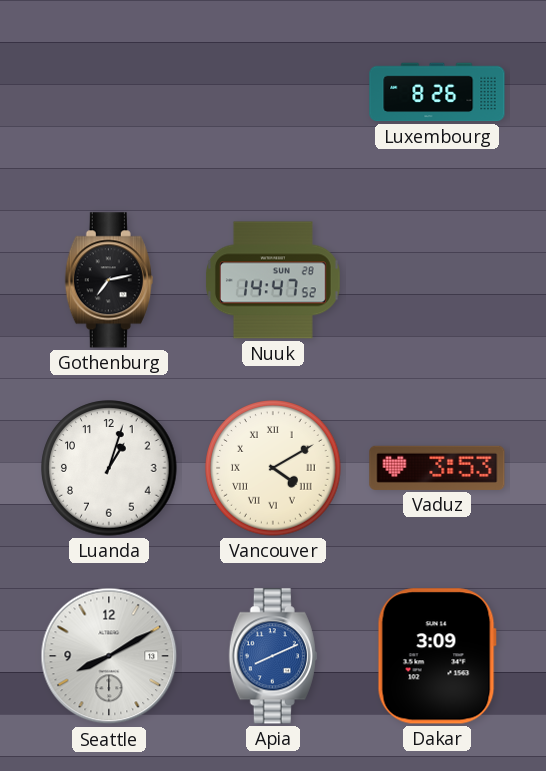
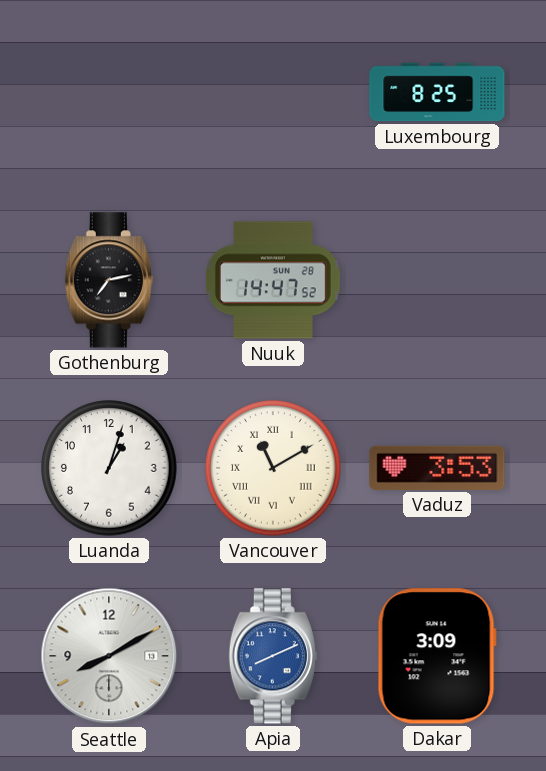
Luxembourg: 8:26 -> 8:25 (437, 92)
Vancouver: 4:10 -> 11:10 (273, 468)
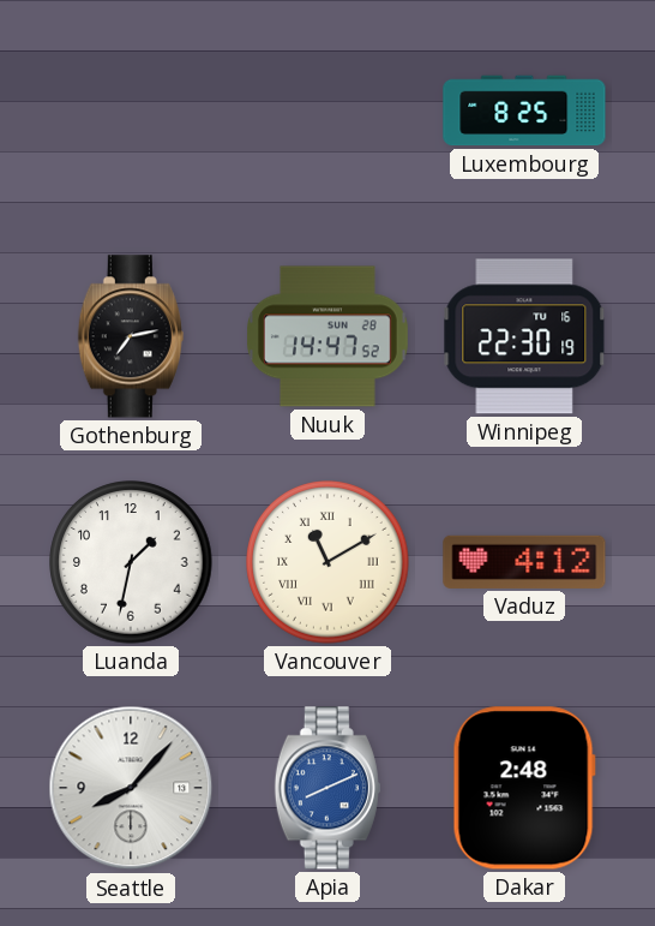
Winnipeg: none -> 22:30 (524, 336)
Luanda: 1:03 -> 1:32 (131, 562)
Vaduz: 3:53 -> 4:12 (524, 562)
Seattle: 8:10 -> 8:07 (131, 788)
Dakar: 3:09 -> 2:48 (524, 788)
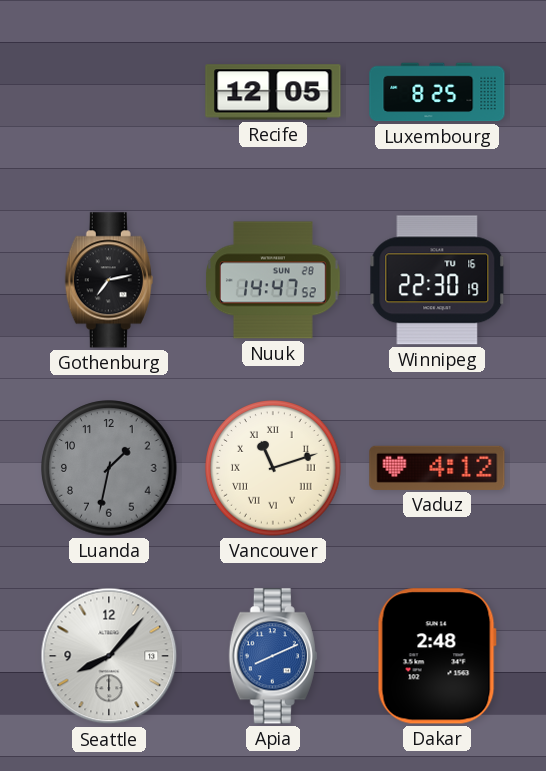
Recife: none -> 12:05 (273, 92)
Luanda dial: white -> grey (109, 468)
Vancouver: 11:10 -> 11:12 (273, 468)
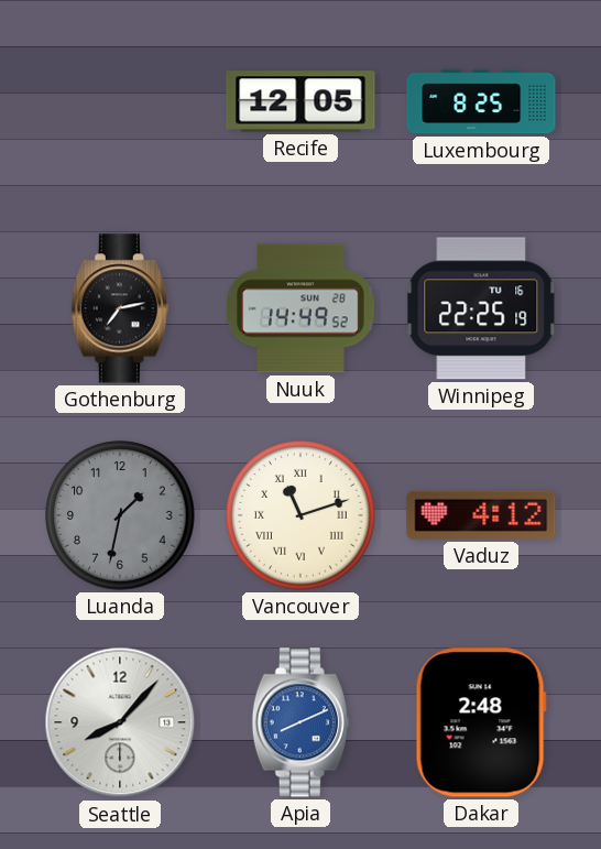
Nuuk: 14:47 -> 14:49 (302, 308)
Winnipeg: 22:30 -> 22:25 (481, 308)
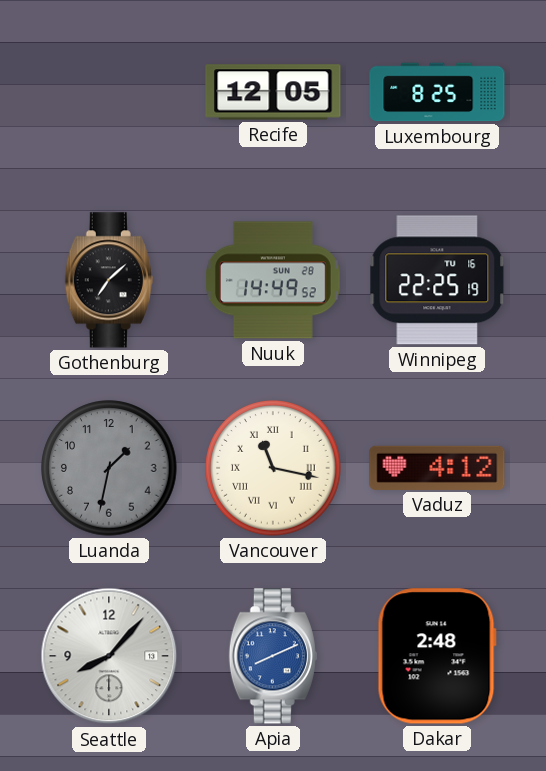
Gothenburg: 7:13 -> 7:08 (109, 280)
Vancouver: 11:12 -> 11:17 (273, 468)
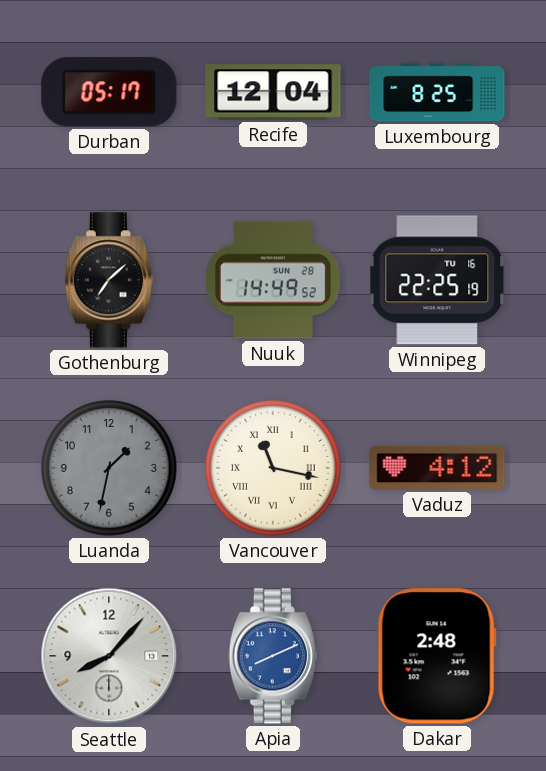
Durban: none -> 05:17 (109, 92)
Recife: 12:05 -> 12:04 (273, 92)
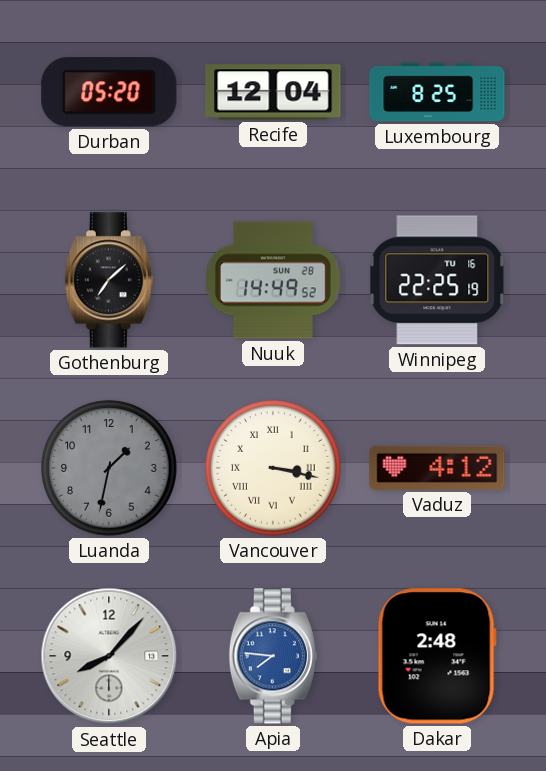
Durban: 05:17 -> 05:20 (109, 92)
Vancouver: 11:17 -> 3:17 (273, 468)
Apia: 8:11 -> 7:46 (273, 656)
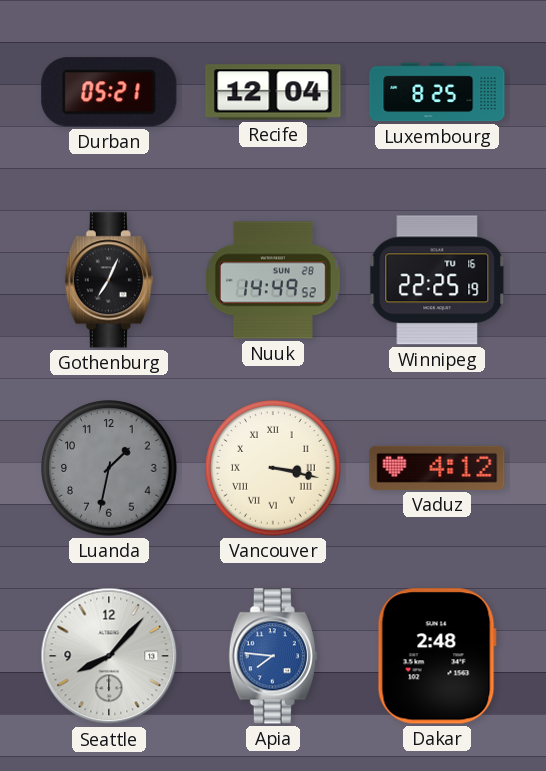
Durban: 05:20 -> 05:21 (109, 92)
Gothenburg: 7:08 -> 7:04 (109, 280)
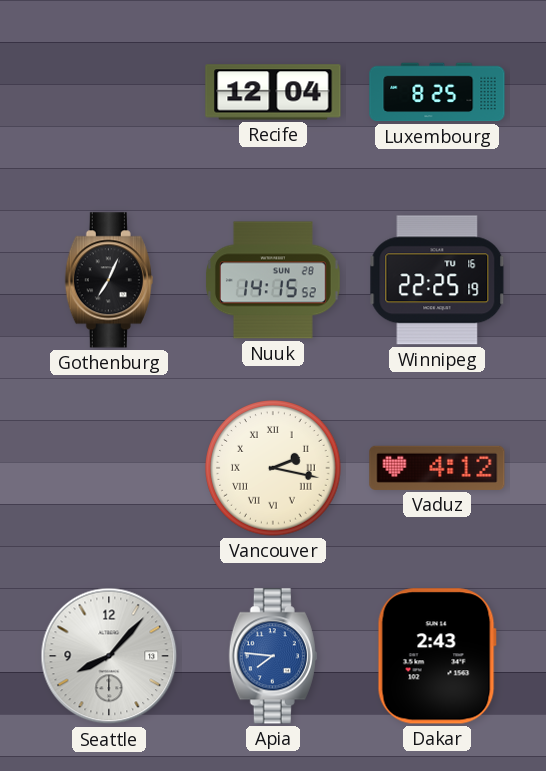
Durban: 05:21 -> none (109, 92)
Nuuk: 14:49 -> 14:15 (274, 280)
Luanda: 1:32 -> none (109, 468)
Vancouver: 3:17 -> 2:17 (273, 468)
Dakar: 2:48 -> 2:43 (437, 656)
